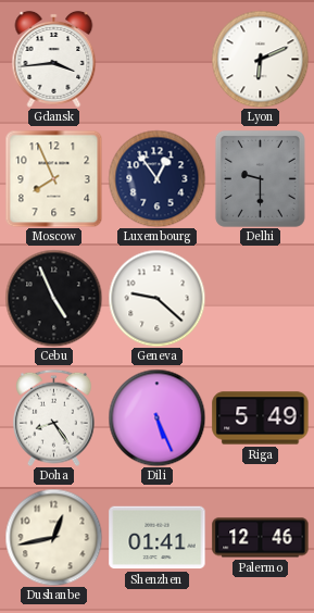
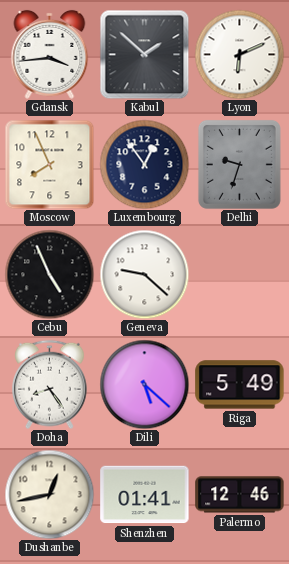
Kabul: none -> 1:52 (144, 54)
Delhi: 9:30 -> 9:33 (239, 164)
Dili: 5:26 -> 5:22 (144, 384)
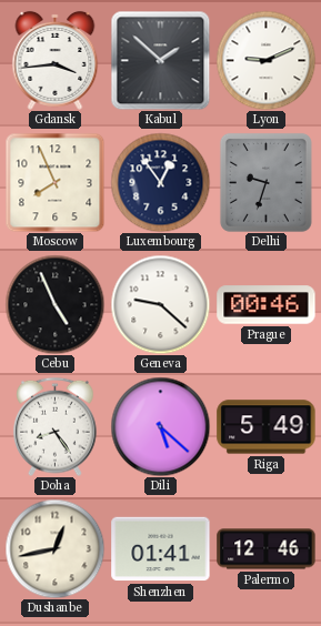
Lyon: 6:11 -> 9:11 (265, 60)
Prague: none -> 00:46 (267, 305)
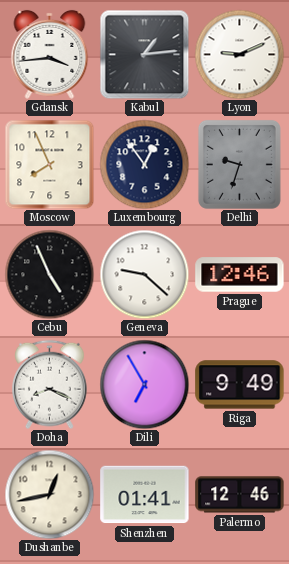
Kabul: 1:52 -> 1:14 (144, 54)
Prague: 00:46 -> 12:46 (240, 275)
Doha: 8:24 -> 8:19 (50, 384)
Dili: 5:22 -> 6:55 (144, 384)
Riga: 5:49 -> 9:49 (240, 385)
